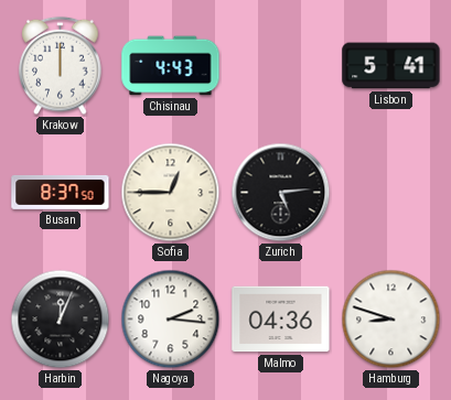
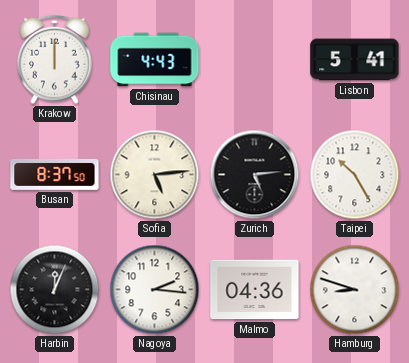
Sofia: 12:45 -> 5:14 (155, 175)
Taipei: none -> 10:25 (355, 175)
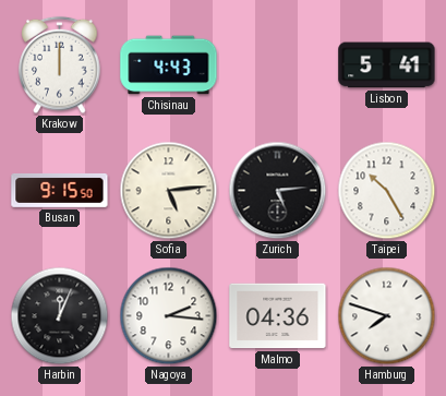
Busan: 8:37 -> 9:15 (60, 190)
Hamburg: 8:48 -> 7:48 (387, 316)
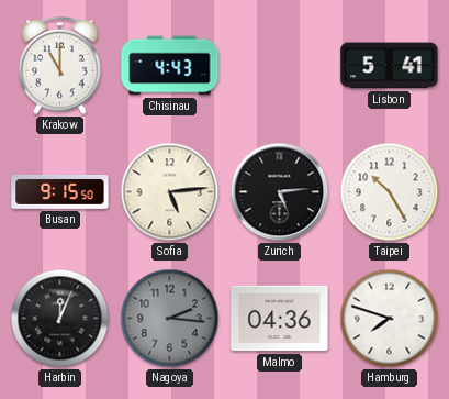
Krakow: 12:00 -> 11:00 (60, 66)
Nagoya dial: white -> grey (170, 319)
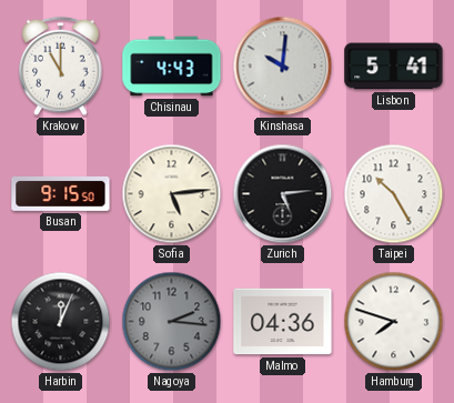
Kinshasa: none -> 10:01 (283, 67)
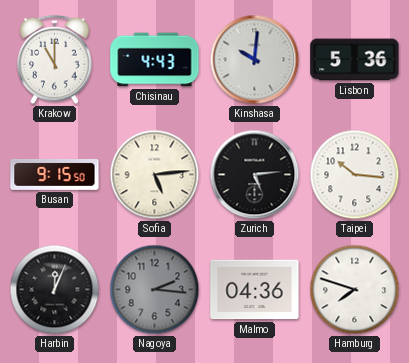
Lisbon: 5:41 -> 5:36 (355, 60)
Taipei: 10:25 -> 10:16 (355, 175)
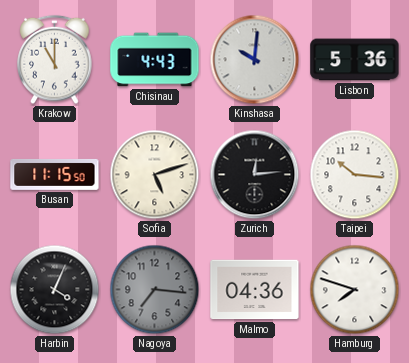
Busan: 9:15 -> 11:15 (55, 174)
Sofia: 5:14 -> 5:12 (155, 175)
Zurich: 5:14 -> 12:14 (255, 175)
Harbin: 12:04 -> 4:04 (55, 290)
Nagoya: 2:16 -> 7:16 (155, 290)
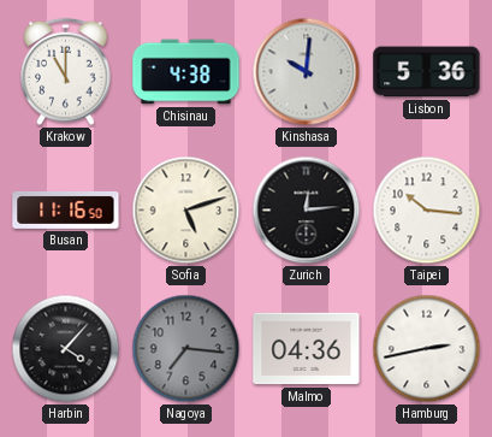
Chisinau: 4:43 -> 4:38 (186, 72)
Busan: 11:15 -> 11:16 (66, 209)
Harbin: 4:04 -> 4:07 (66, 349)
Hamburg: 7:48 -> 2:43 (427, 349)
